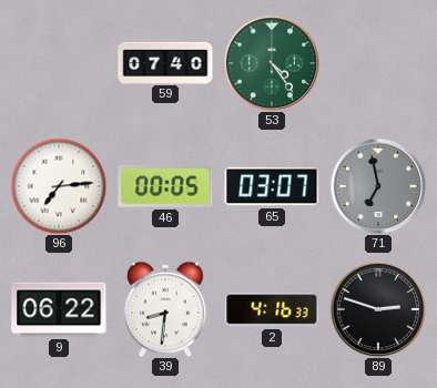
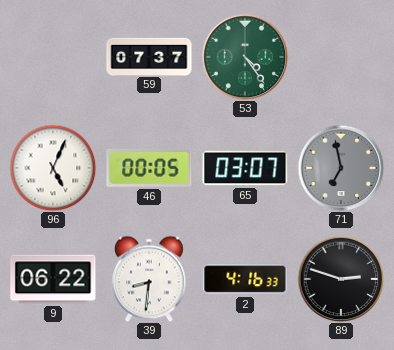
59: 07:40 -> 07:37 (149, 56)
96: 7:14 -> 5:04 (53, 168)
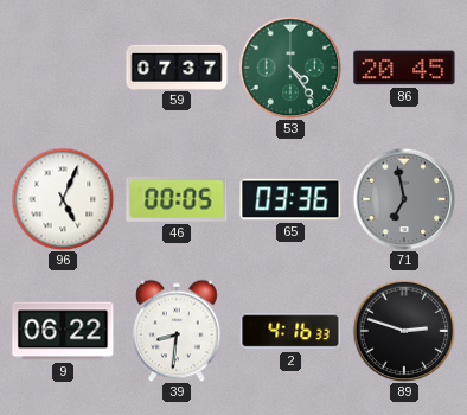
86: none -> 20:45 (404, 68)
65: 03:07 -> 03:36 (290, 199)
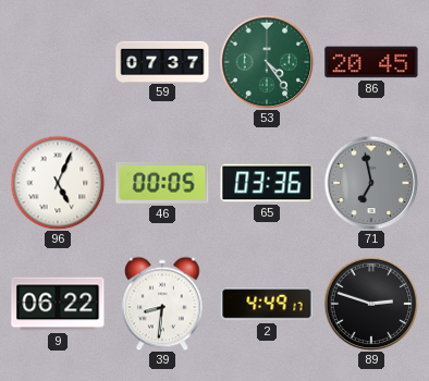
2: 4:16 -> 4:49 (267, 304)
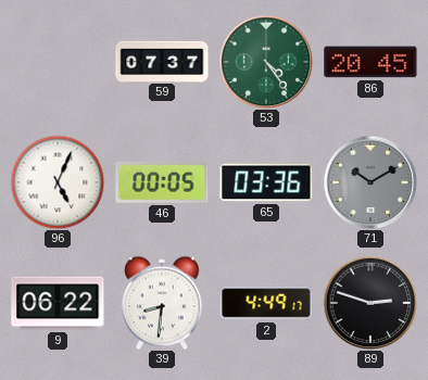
71: 6:58 -> 10:10 (370, 182)
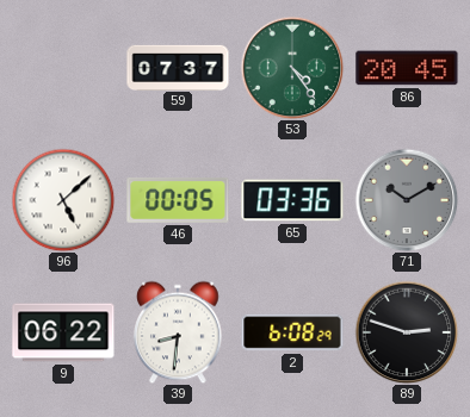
96: 5:04 -> 5:08 (63, 200)
2: 4:49 -> 6:08 (292, 332)
